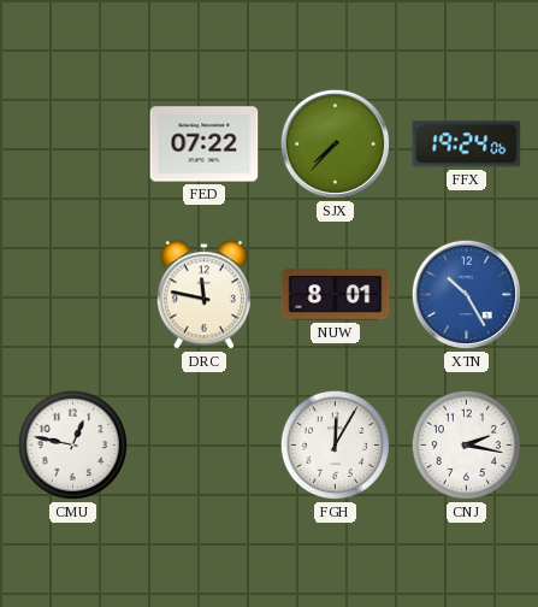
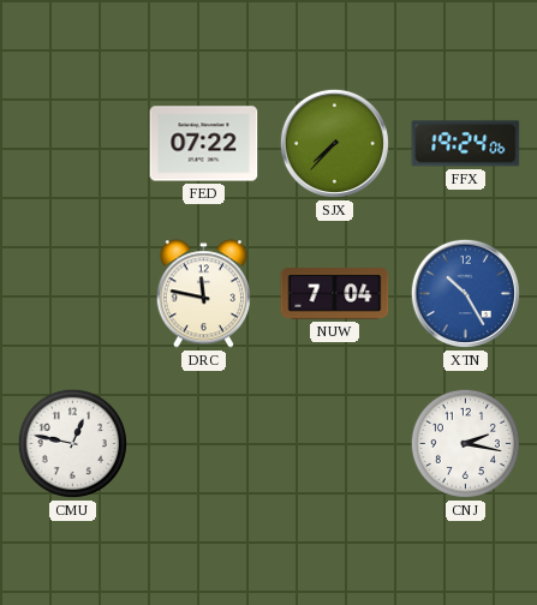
NUW: 8:01 -> 7:04 (335, 294)
FGH: 12:05 -> none (335, 444)
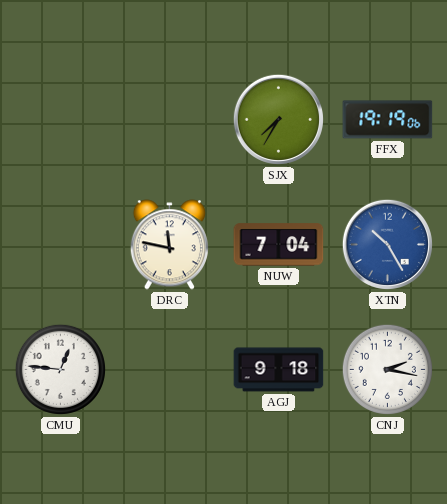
FED: 07:22 -> none (204, 144)
SJX: 7:37 -> 7:35 (278, 119)
FFX: 19:24 -> 19:19 (388, 120)
CMU: 12:47 -> 12:46 (60, 369)
AGJ: none -> 9:18 (279, 370)
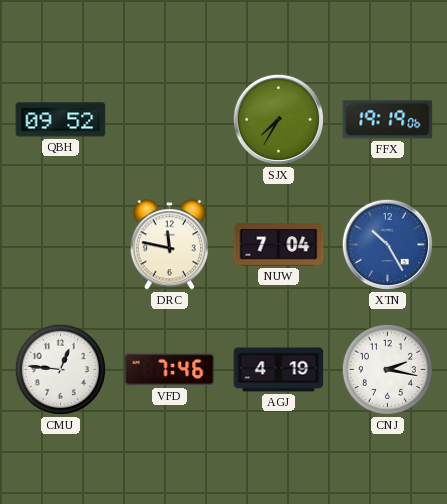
QBH: none -> 09:52 (61, 120)
VFD: none -> 7:46 (170, 370)
AGJ: 9:18 -> 4:19 (279, 370)
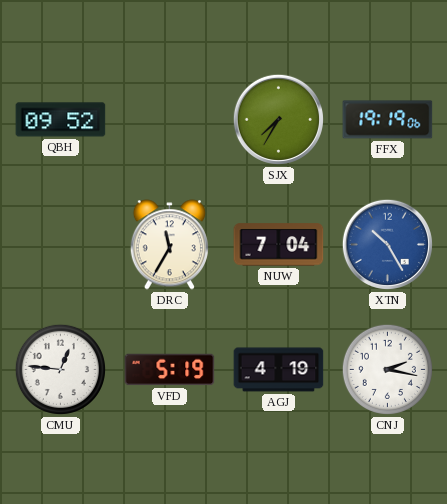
DRC: 11:47 -> 11:35 (169, 245)
VFD: 7:46 -> 5:19 (170, 370)
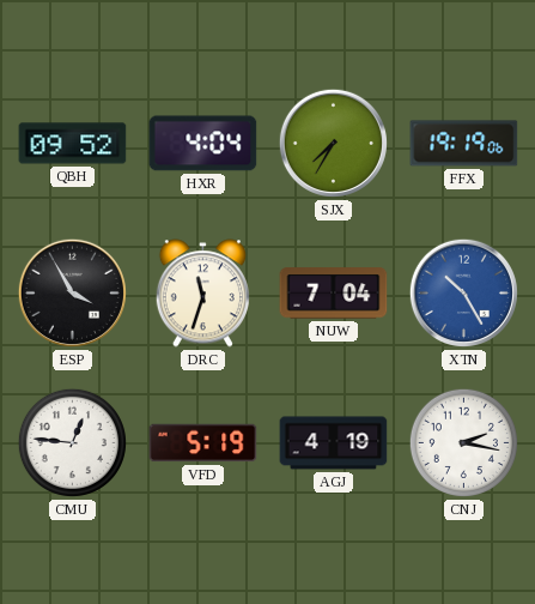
HXR: none -> 4:04 (203, 144)
ESP: none -> 3:55 (72, 292)
DRC: 11:35 -> 11:33 (202, 294)
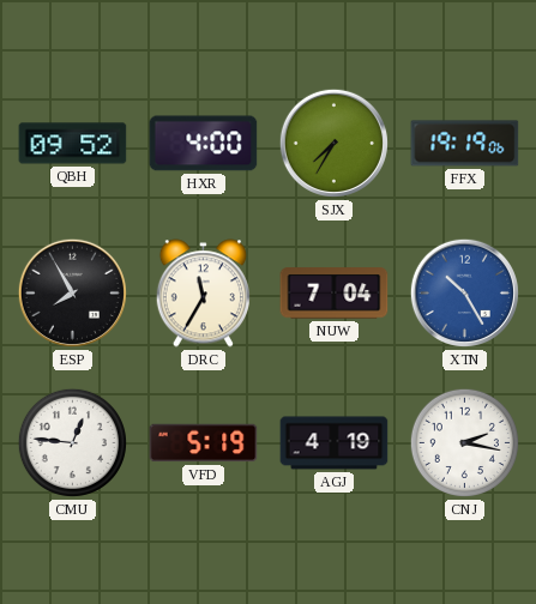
HXR: 4:04 -> 4:00 (204, 144)
ESP: 3:55 -> 7:55 (72, 292)
DRC: 11:33 -> 11:35 (203, 294)
